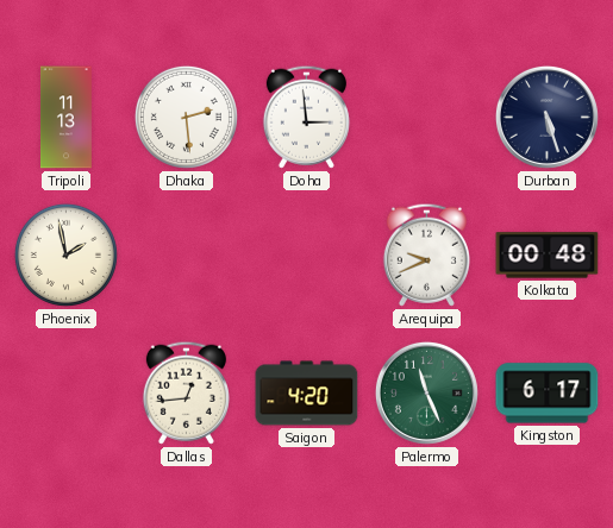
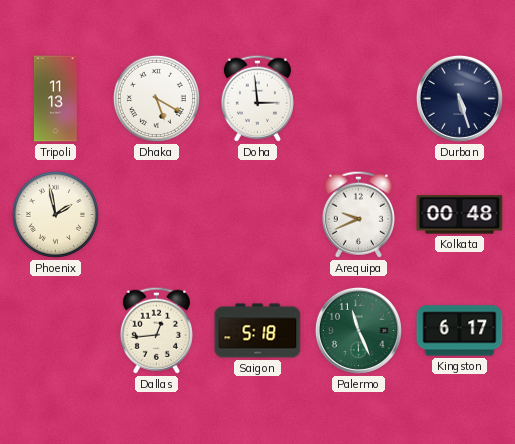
Dhaka: 2:29 -> 5:20 (156, 98)
Saigon: 4:20 -> 5:18 (258, 331)
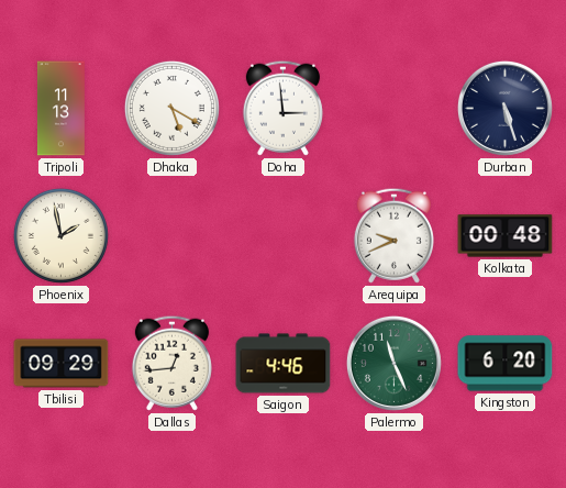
Tbilisi: none -> 09:29 (62, 364)
Saigon: 5:18 -> 4:46 (284, 364)
Kingston: 6:17 -> 6:20 (506, 364)
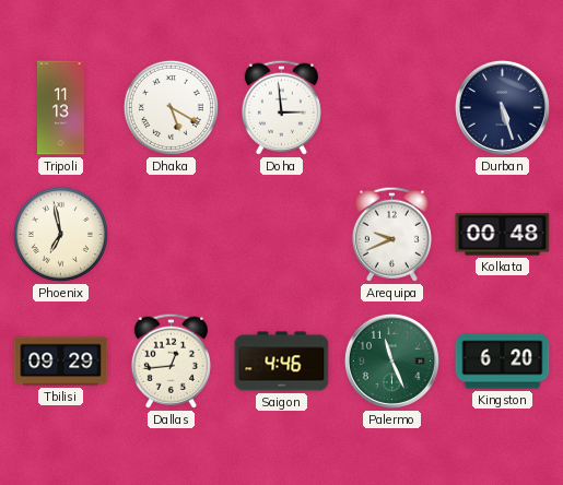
Phoenix: 1:58 -> 6:58 (60, 234)
